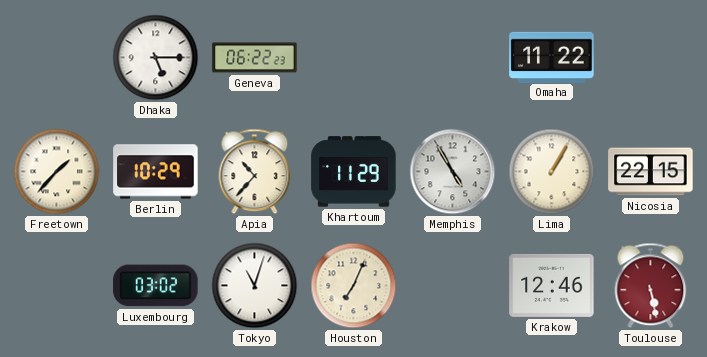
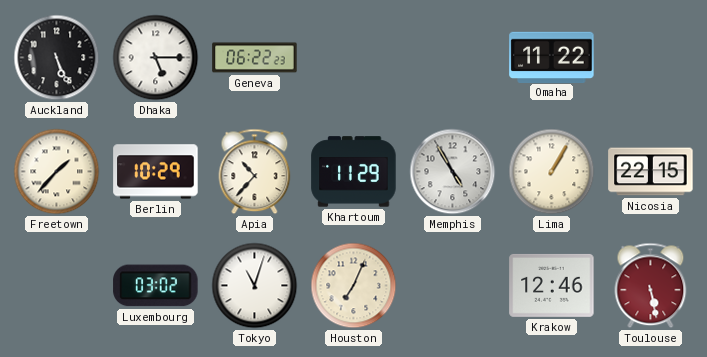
Auckland: none -> 5:26 (57, 58)
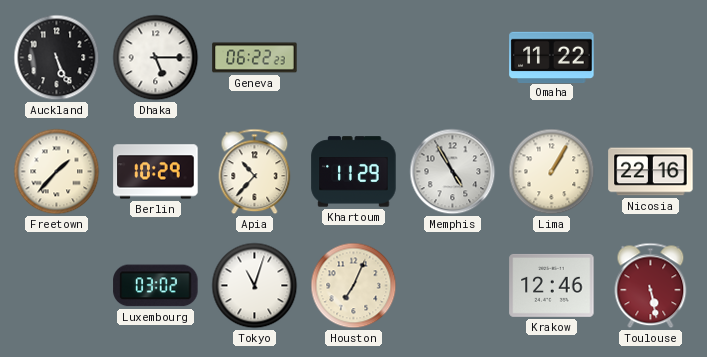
Nicosia: 22:15 -> 22:16 (651, 172)
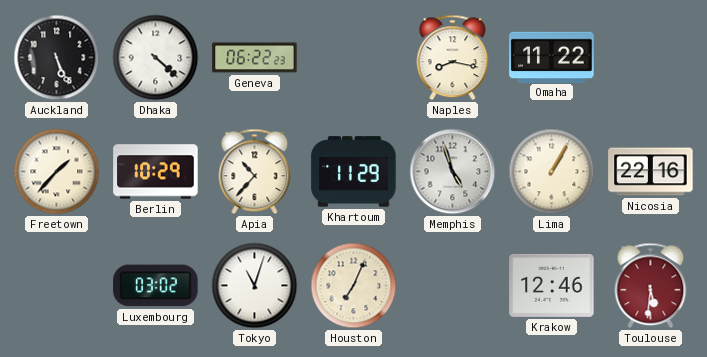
Dhaka: 5:15 -> 4:22 (156, 58)
Naples: none -> 8:17 (453, 58)
Memphis: 4:55 -> 4:57 (453, 172)
Toulouse: 5:28 -> 5:31 (651, 286)
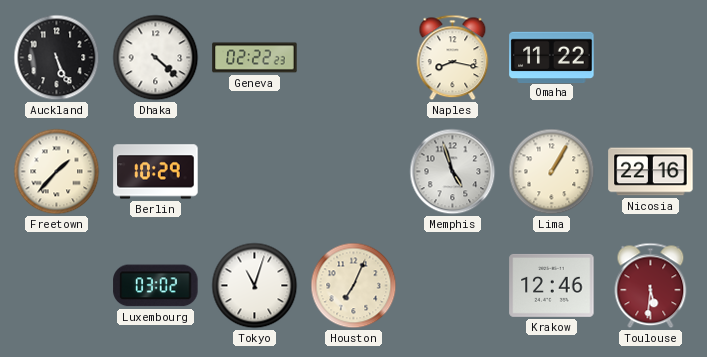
Geneva: 06:22 -> 02:22 (255, 58)
Apia: 10:37 -> none (255, 172)
Khartoum: 11:29 -> none (354, 172)
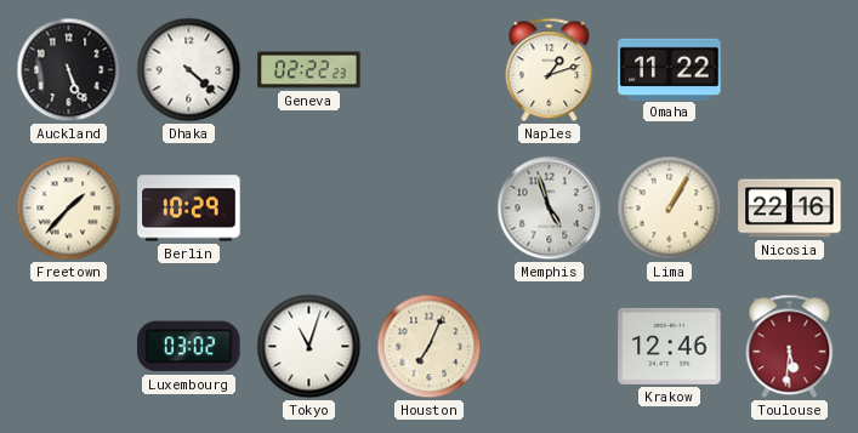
Naples: 8:17 -> 1:12 (550, 70)
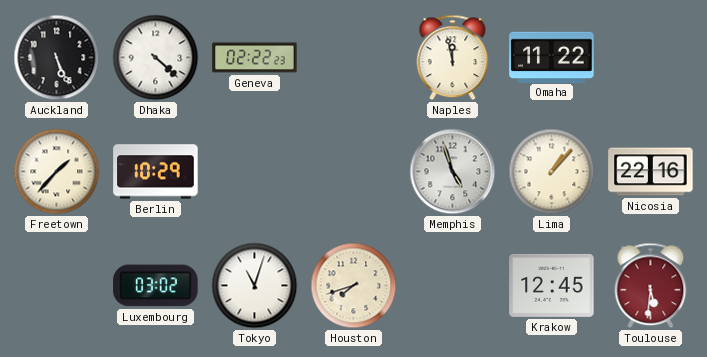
Naples: 1:12 -> 11:58 (453, 58)
Lima: 1:05 -> 1:07 (552, 172)
Houston: 7:04 -> 7:42 (354, 286)
Krakow: 12:46 -> 12:45 (552, 285)
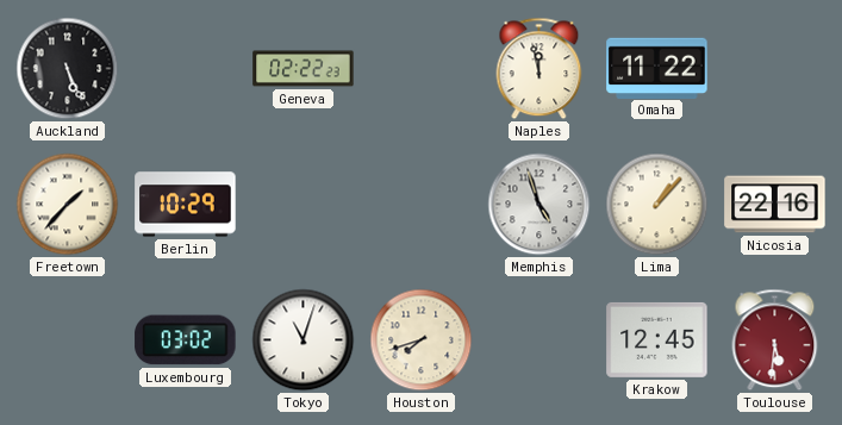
Dhaka: 4:22 -> none (156, 58)
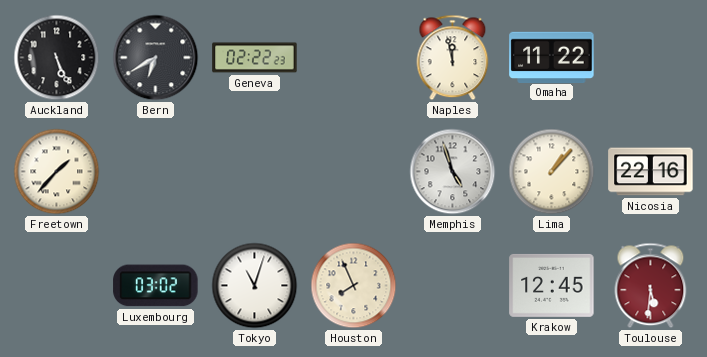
Bern: none -> 6:40 (156, 58)
Berlin: 10:29 -> none (186, 205)
Houston: 7:42 -> 7:56 (354, 286)
